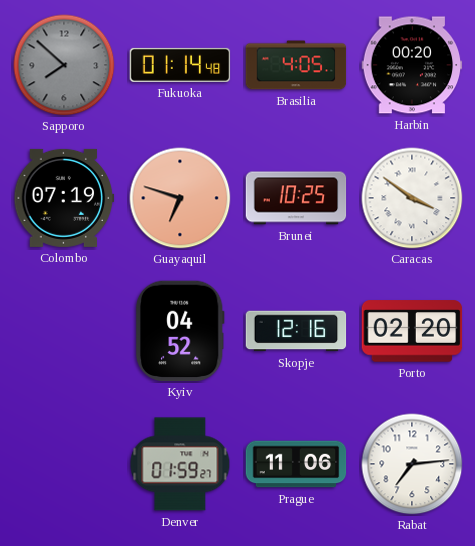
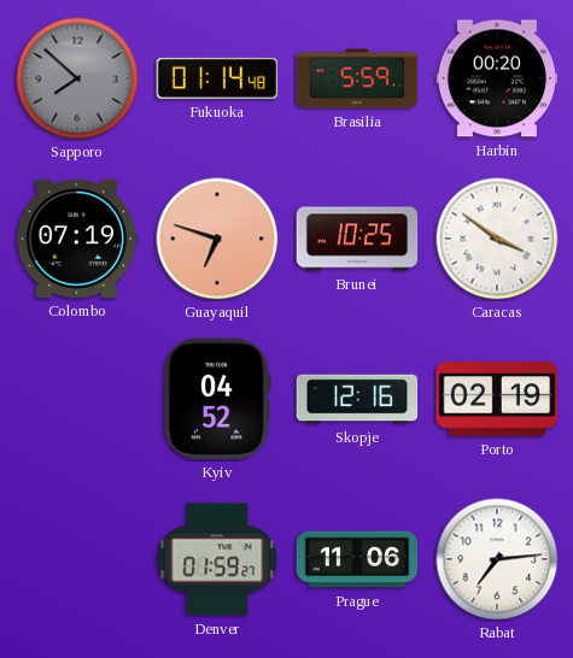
Brasilia: 4:05 -> 5:59 (357, 78)
Porto: 02:20 -> 02:19 (497, 399)
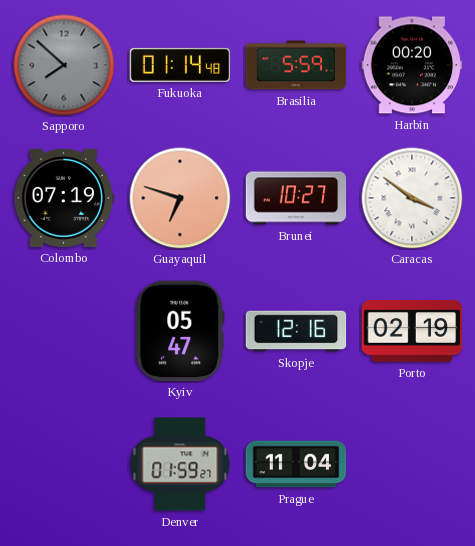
Brunei: 10:25 -> 10:27 (296, 198)
Kyiv: 04:52 -> 05:47 (180, 331)
Prague: 11:06 -> 11:04 (296, 464)
Rabat: 7:14 -> none (497, 559)
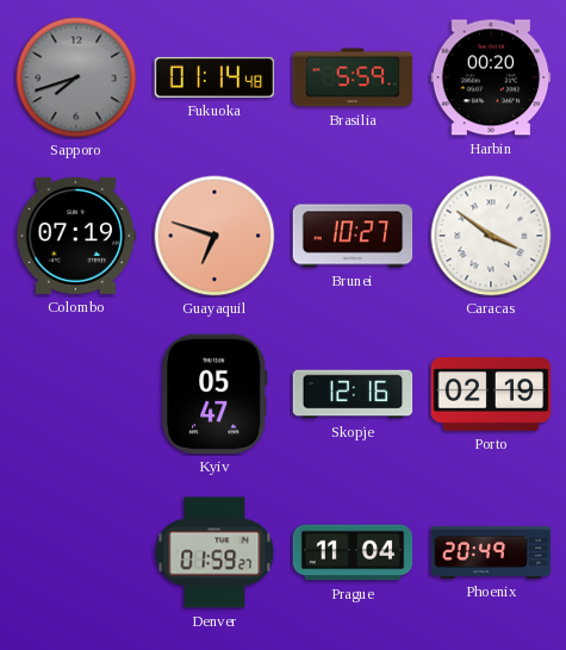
Sapporo: 7:52 -> 7:42 (76, 77)
Phoenix: none -> 20:49 (491, 552)
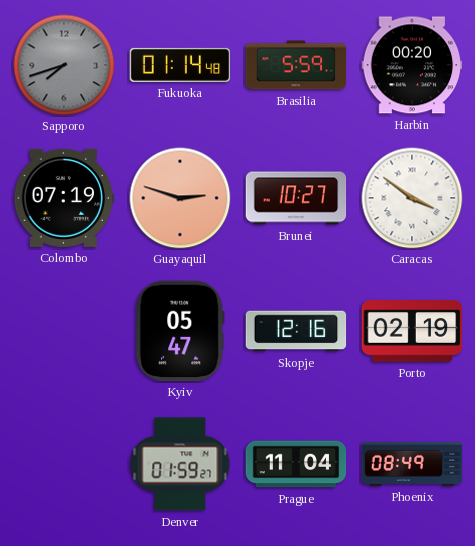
Guayaquil: 6:48 -> 2:48 (180, 198)
Phoenix: 20:49 -> 08:49 (412, 464)
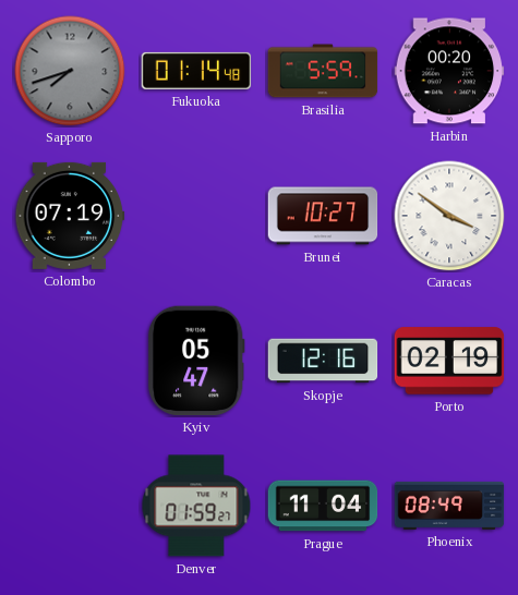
Guayaquil: 2:48 -> none (180, 198)
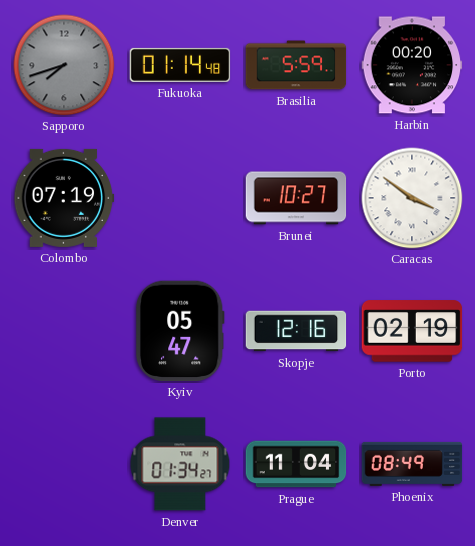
Denver: 01:59 -> 01:34 (180, 464)
